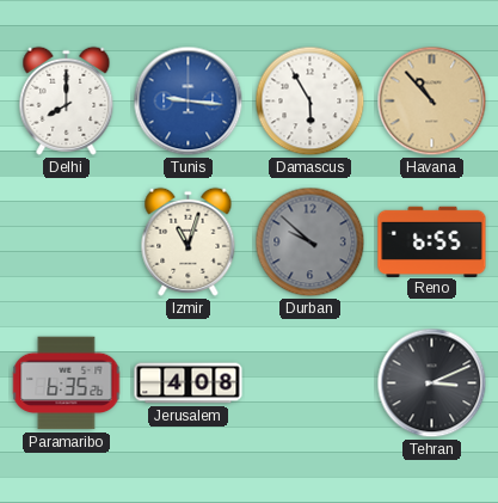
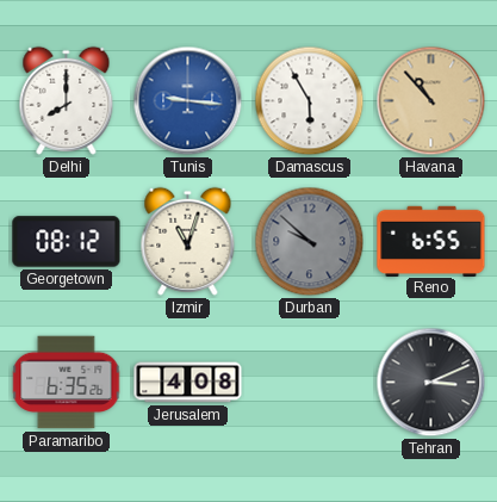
Georgetown: none -> 08:12 (67, 242)
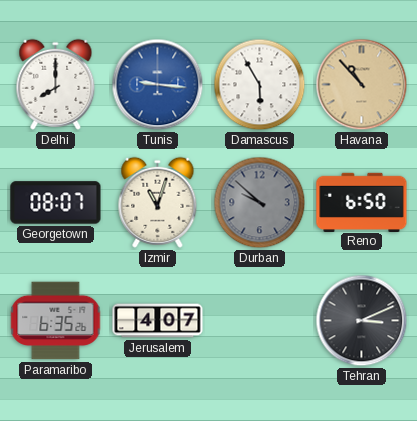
Georgetown: 08:12 -> 08:07 (56, 203)
Reno: 6:55 -> 6:50 (362, 202)
Jerusalem: 4:08 -> 4:07 (158, 321)
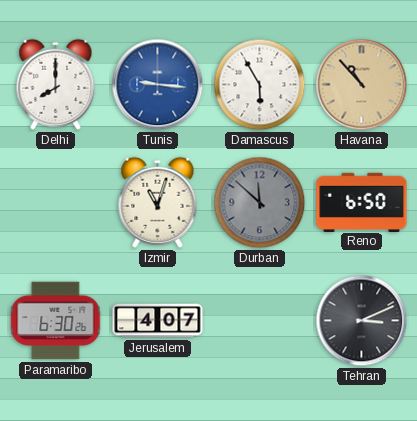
Georgetown: 08:07 -> none (56, 203)
Durban: 9:52 -> 11:52 (260, 203)
Paramaribo: 6:35 -> 6:30 (56, 321)
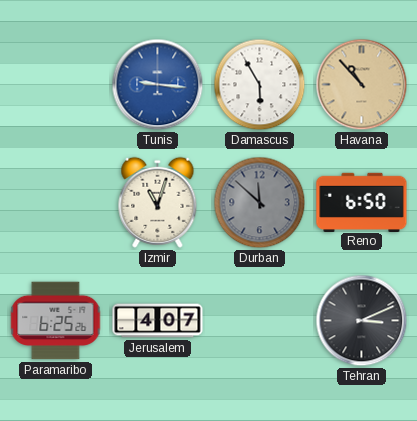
Delhi: 8:00 -> none (56, 84)
Paramaribo: 6:30 -> 6:25 (56, 321)
